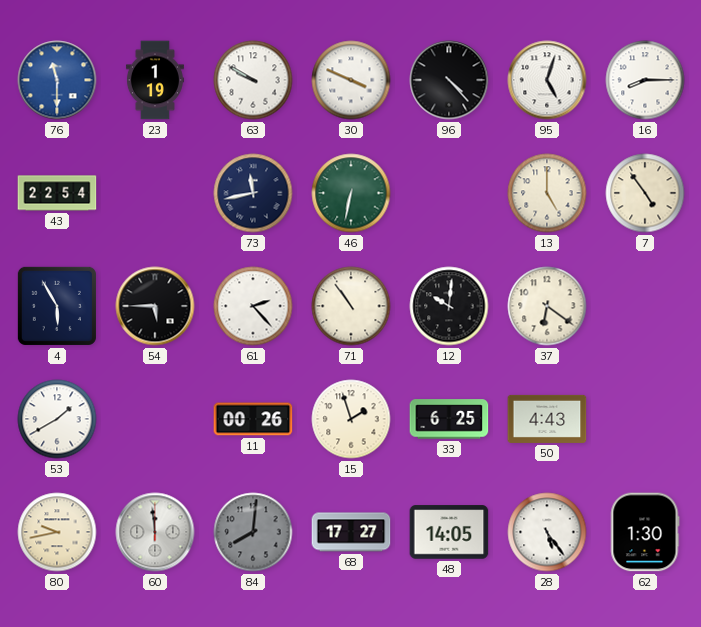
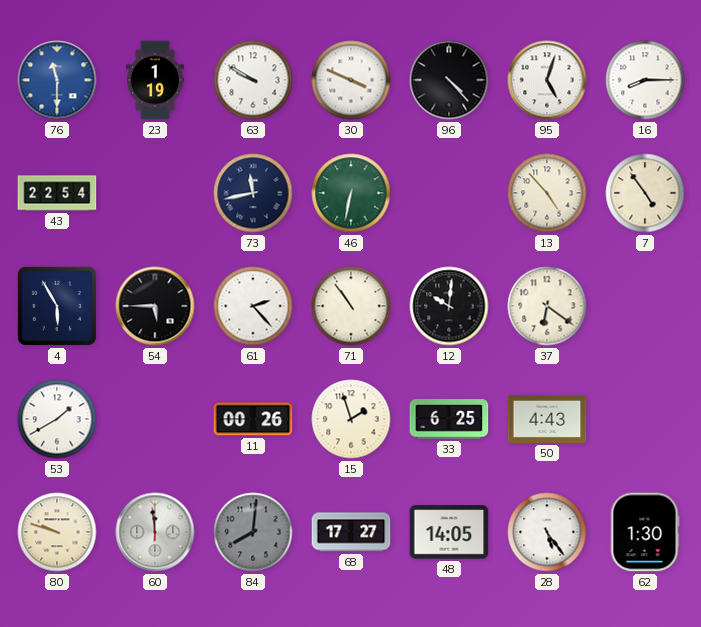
13: 5:00 -> 4:53 (547, 193)
80: 9:43 -> 9:48 (57, 532)
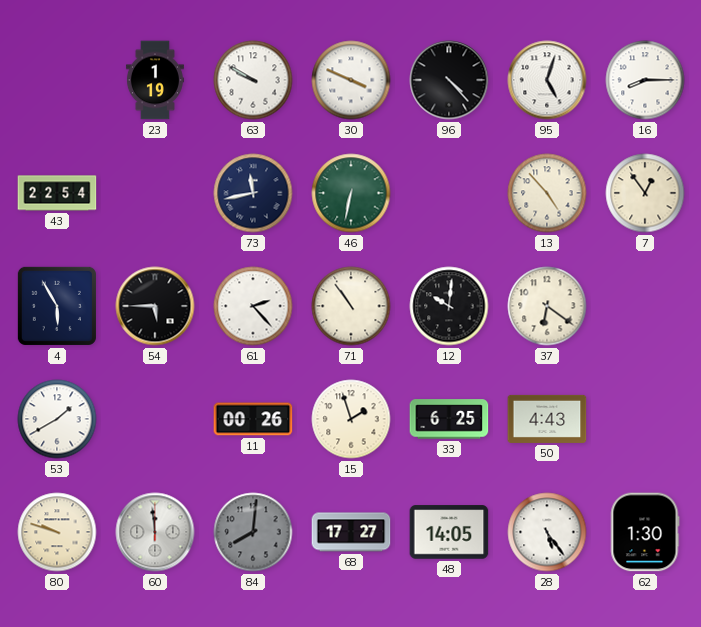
76: 11:30 -> none (57, 80)
7: 4:54 -> 12:54 (645, 193)
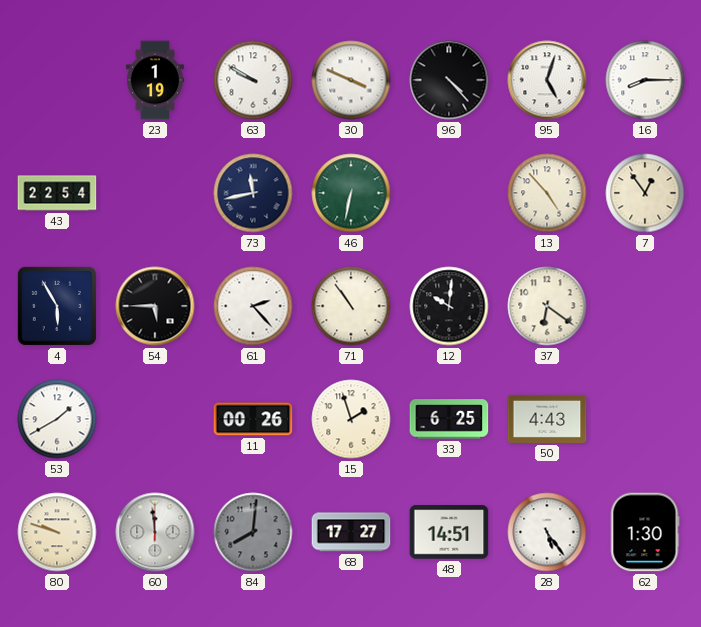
48: 14:05 -> 14:51 (449, 532)
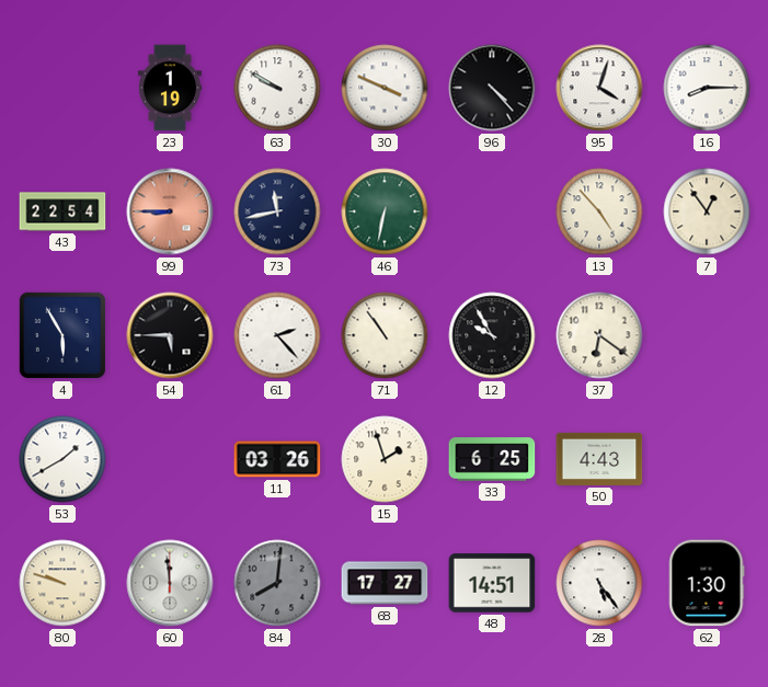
95: 5:03 -> 4:03 (599, 88)
99: none -> 8:45 (170, 211)
12: 10:01 -> 9:55 (492, 335)
11: 00:26 -> 03:26 (277, 459)
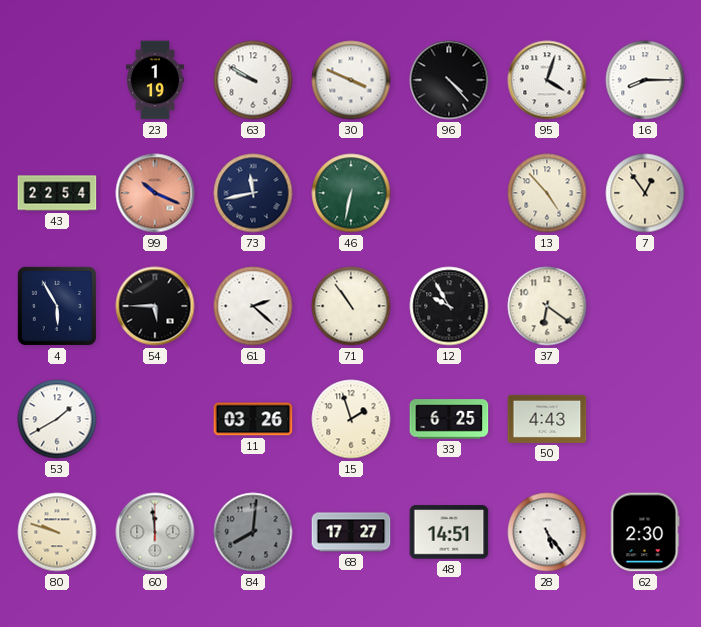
99: 8:45 -> 10:19 (155, 193)
61: 2:23 -> 2:22 (253, 306)
62: 1:30 -> 2:30 (645, 532)
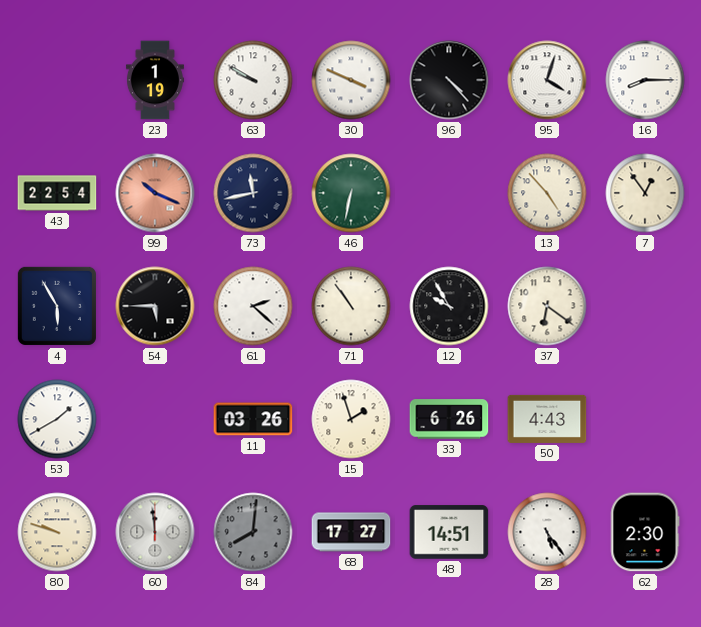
33: 6:25 -> 6:26 (449, 419)
